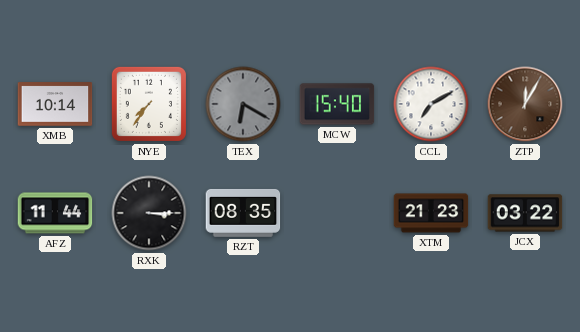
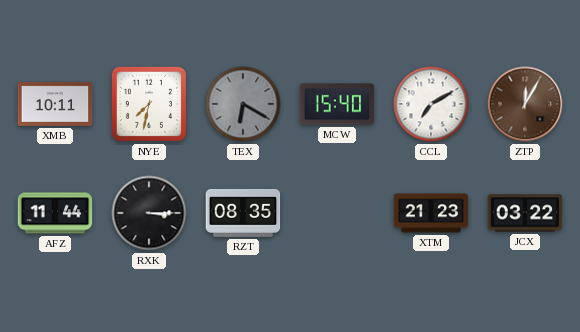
XMB: 10:14 -> 10:11 (55, 104)
NYE: 7:36 -> 7:32 (149, 104)
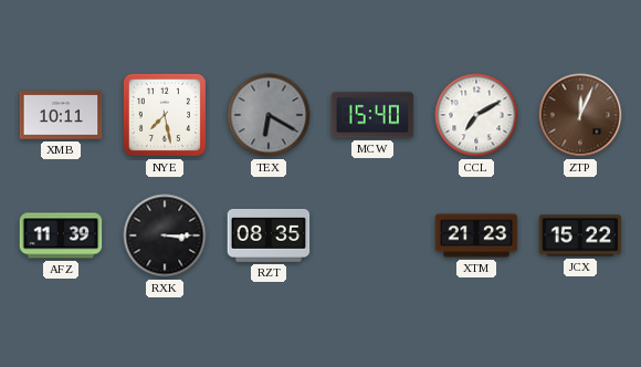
NYE: 7:32 -> 7:28 (165, 115)
ZTP: 12:05 -> 12:04 (580, 115)
AFZ: 11:44 -> 11:39 (61, 235)
JCX: 03:22 -> 15:22 (580, 235)
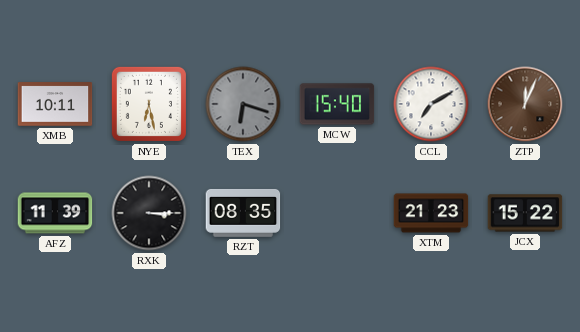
NYE: 7:28 -> 6:28 (149, 104)
TEX: 6:20 -> 6:18 (243, 104)
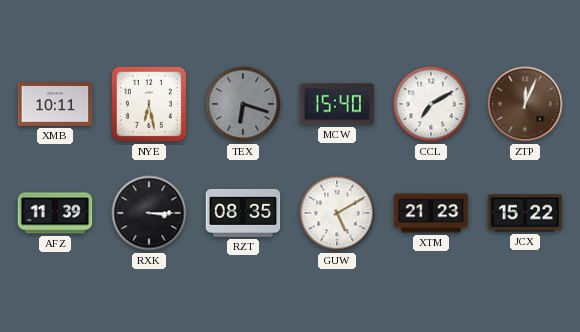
GUW: none -> 5:10 (337, 213)
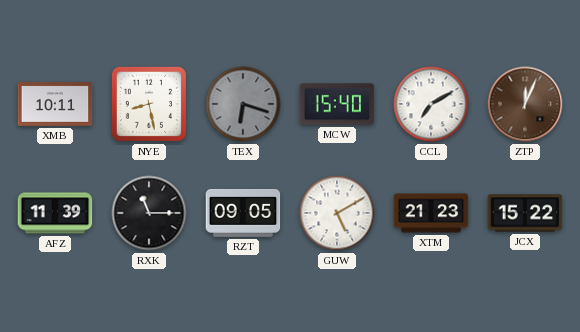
NYE: 6:28 -> 8:28 (149, 104)
RXK: 3:15 -> 11:15 (149, 213)
RZT: 08:35 -> 09:05 (243, 213)
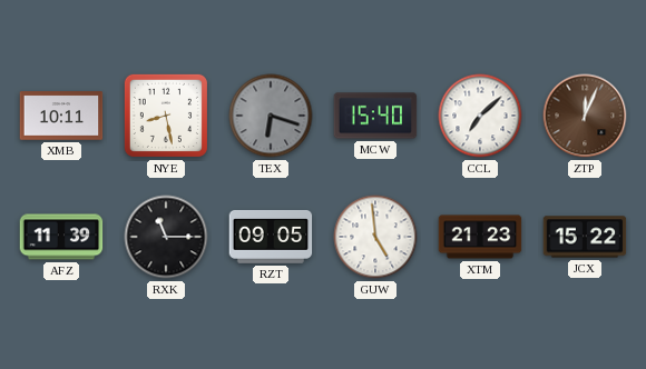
CCL: 7:10 -> 7:08 (480, 116)
GUW: 5:10 -> 4:59 (375, 237)
